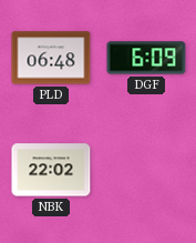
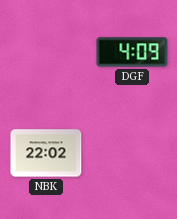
PLD: 06:48 -> none (51, 58)
DGF: 6:09 -> 4:09 (132, 52)
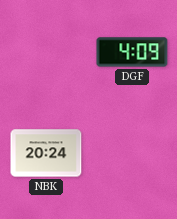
NBK: 22:02 -> 20:24 (46, 153)
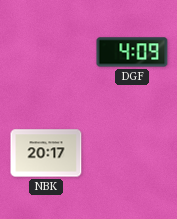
NBK: 20:24 -> 20:17 (46, 153)
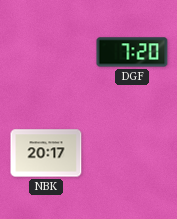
DGF: 4:09 -> 7:20 (132, 52)
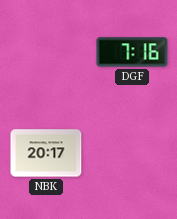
DGF: 7:20 -> 7:16 (132, 52)
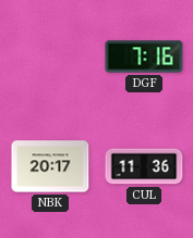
CUL: none -> 11:36 (144, 166)
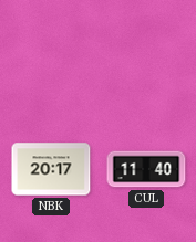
DGF: 7:16 -> none (144, 57)
CUL: 11:36 -> 11:40 (146, 169)
